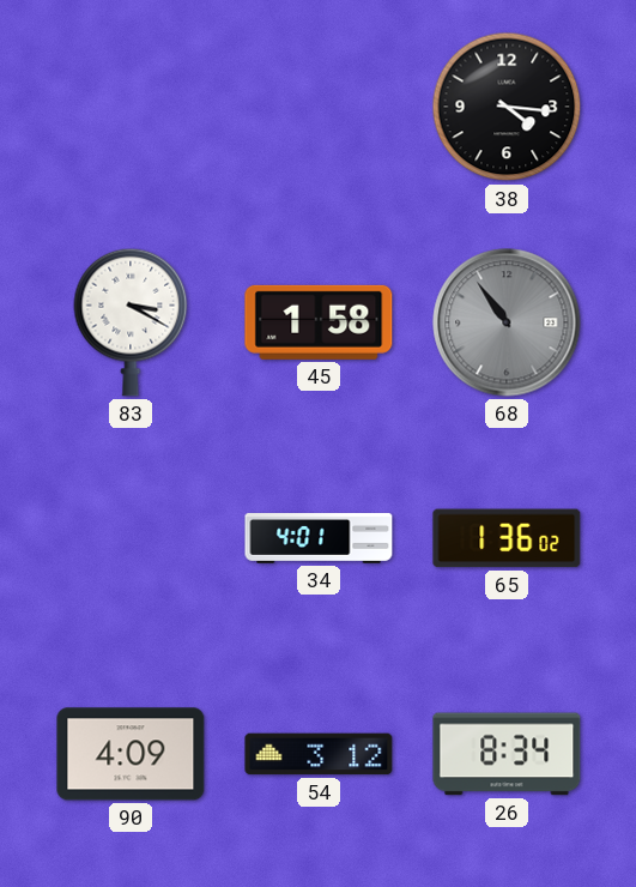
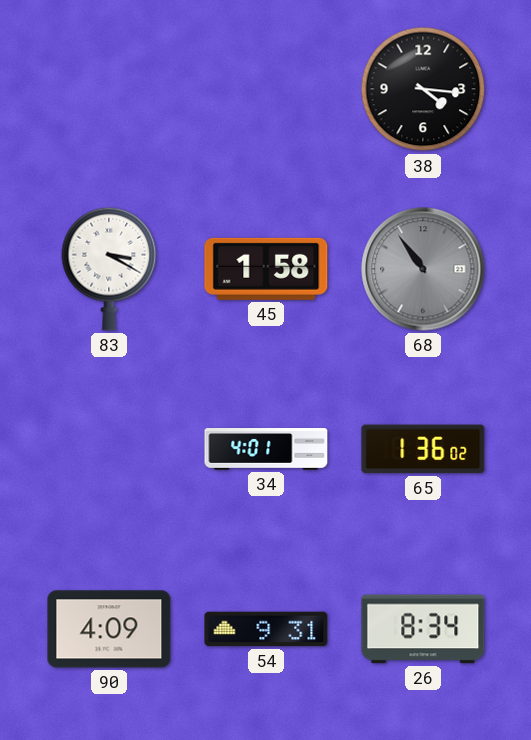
54: 3:12 -> 9:31 (266, 629)
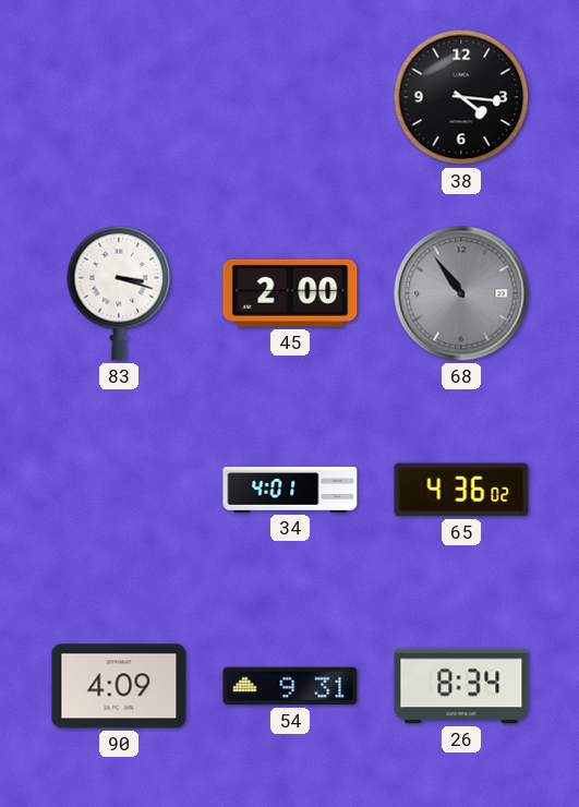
83: 3:20 -> 3:18 (119, 293)
45: 1:58 -> 2:00 (290, 293)
65: 1:36 -> 4:36 (461, 490)
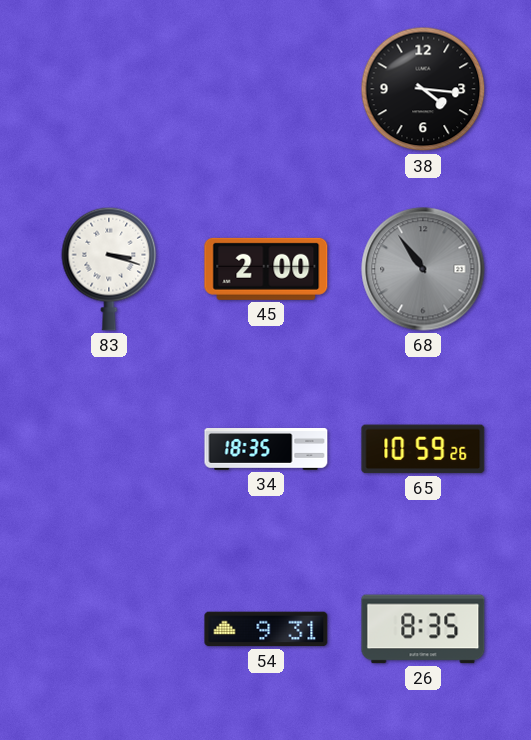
34: 4:01 -> 18:35 (266, 450)
65: 4:36 -> 10:59 (423, 449)
90: 4:09 -> none (119, 686)
26: 8:34 -> 8:35 (423, 629)
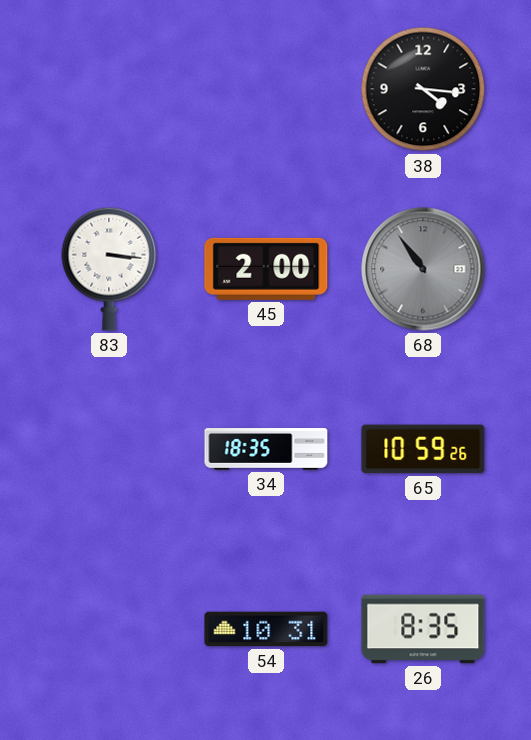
83: 3:18 -> 3:16 (109, 269)
54: 9:31 -> 10:31 (266, 629)
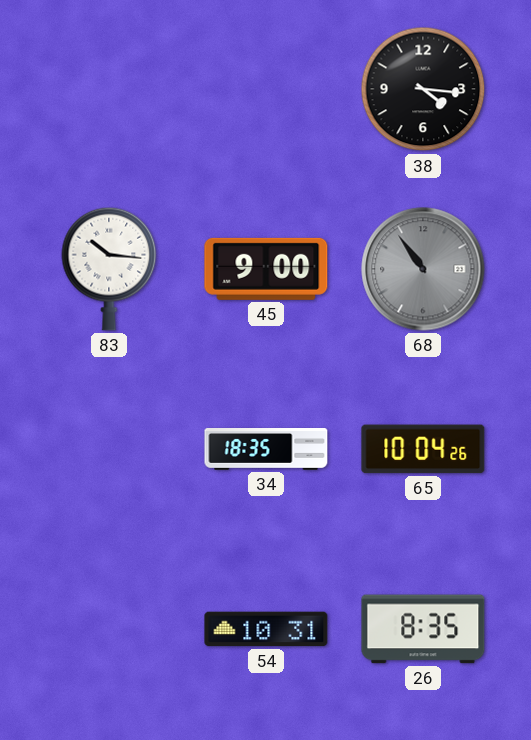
83: 3:16 -> 10:16 (109, 269)
45: 2:00 -> 9:00 (266, 269)
65: 10:59 -> 10:04 (423, 449)
